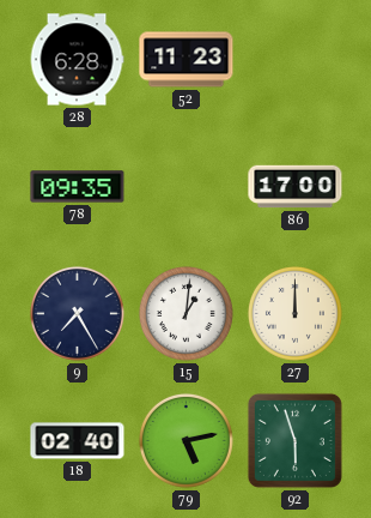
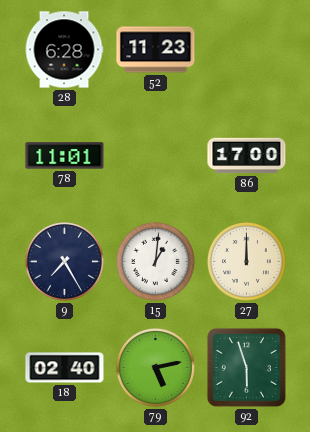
78: 09:35 -> 11:01 (65, 156)
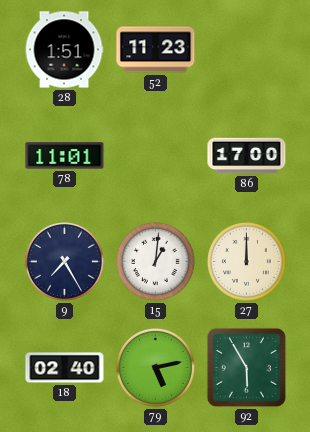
28: 6:28 -> 1:51 (64, 50)
92: 5:57 -> 5:55 (246, 367)
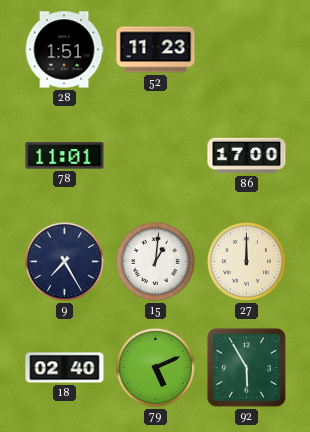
79: 5:13 -> 5:11 (155, 367)
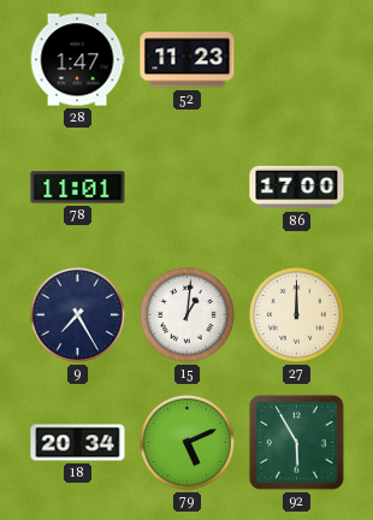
28: 1:51 -> 1:47 (77, 60)
18: 02:40 -> 20:34 (78, 443)
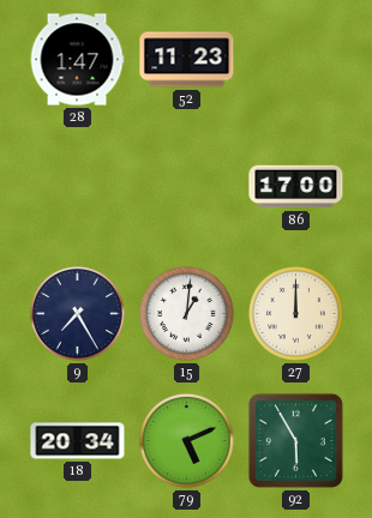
78: 11:01 -> none (78, 188)
